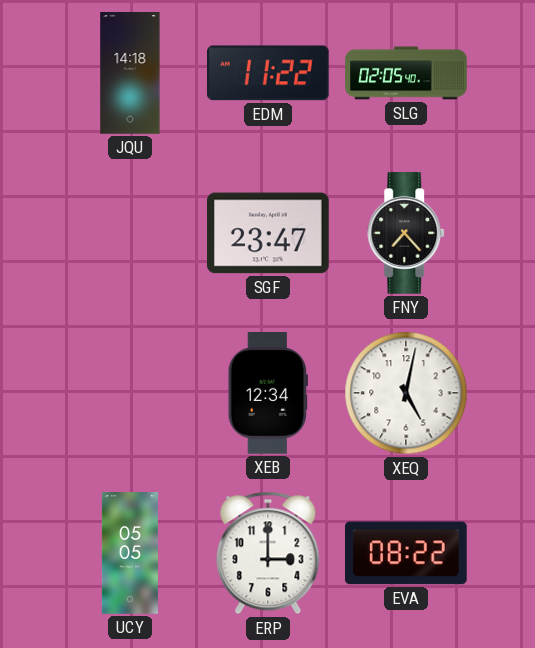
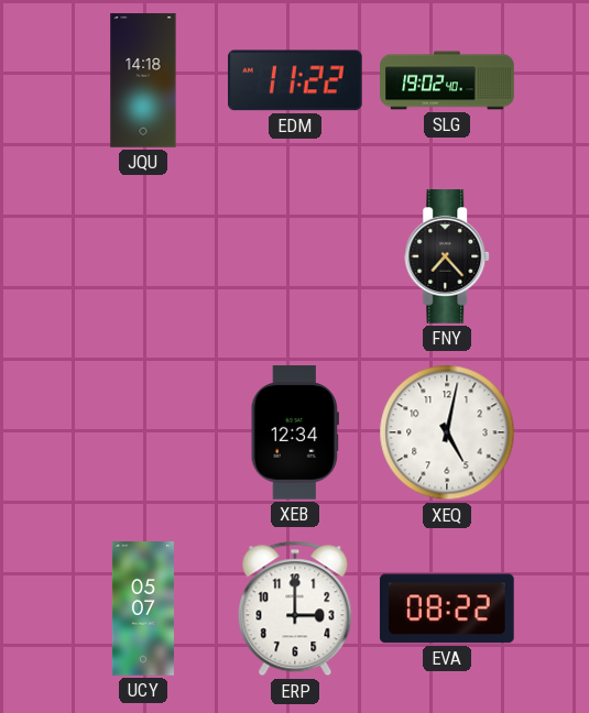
SLG: 02:05 -> 19:02 (447, 80)
SGF: 23:47 -> none (269, 233)
UCY: 05:05 -> 05:07 (143, 608)
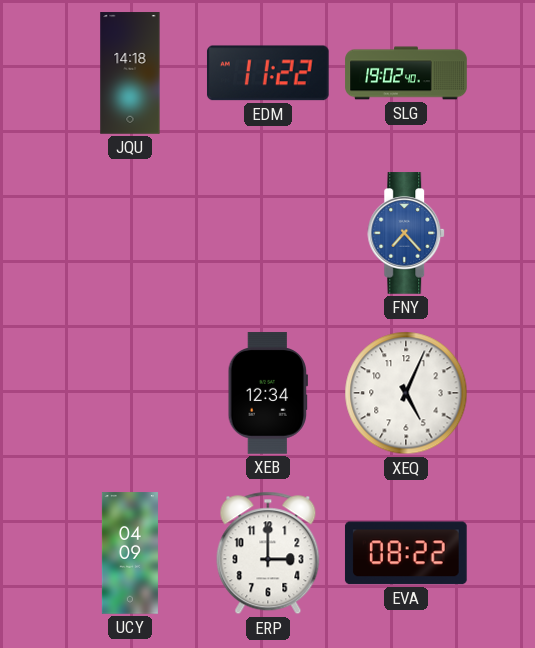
FNY dial: black -> blue (407, 233)
XEQ: 5:02 -> 5:04 (406, 393)
UCY: 05:07 -> 04:09 (130, 553)
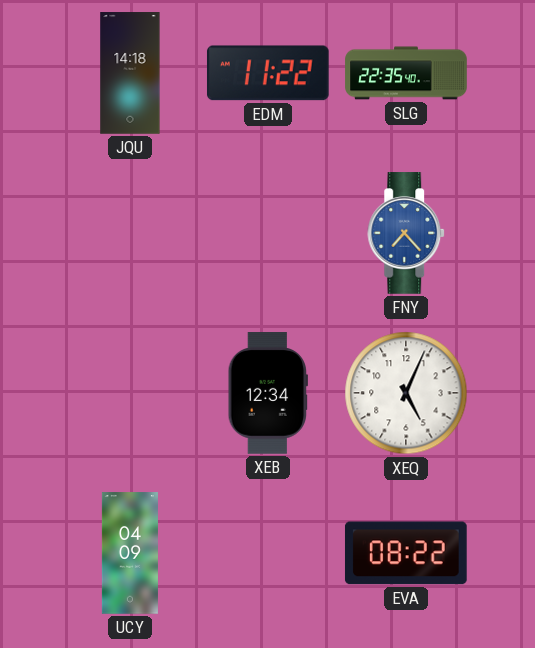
SLG: 19:02 -> 22:35 (406, 73)
ERP: 3:00 -> none (268, 553)
